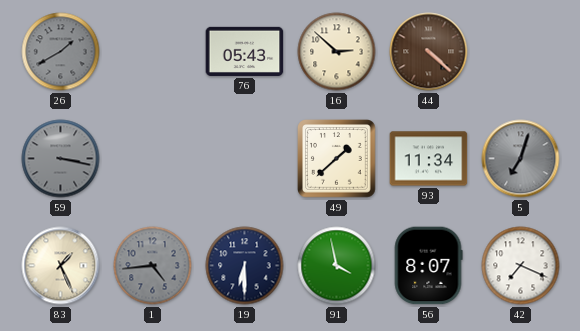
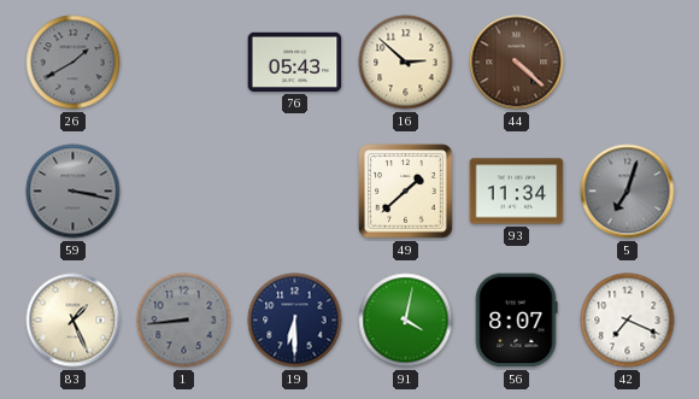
1: 4:44 -> 8:44 (184, 321)
91: 3:58 -> 4:02 (406, 321)
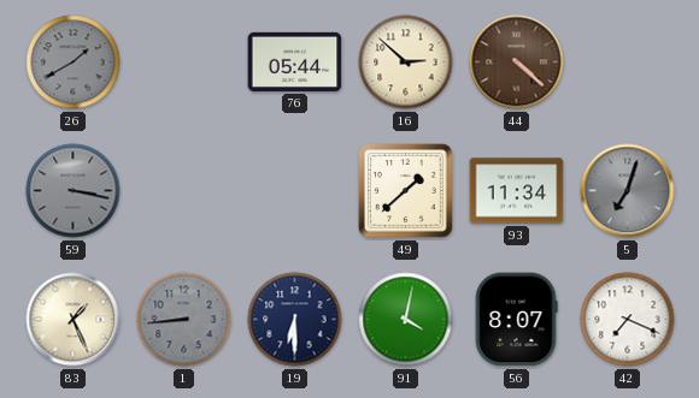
76: 05:43 -> 05:44 (295, 61)
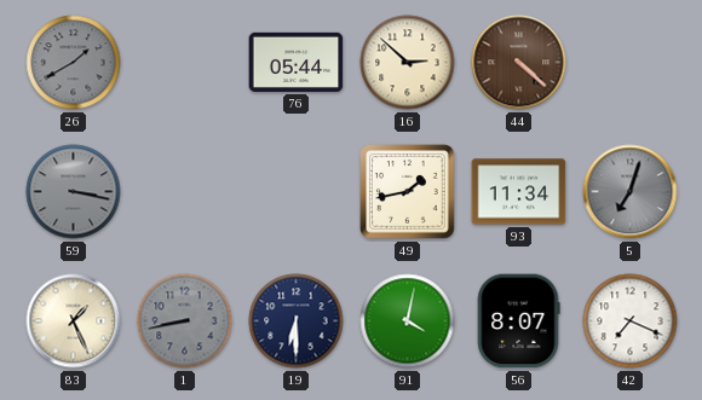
49: 1:38 -> 1:43 (408, 192)
1: 8:44 -> 8:43 (185, 321)
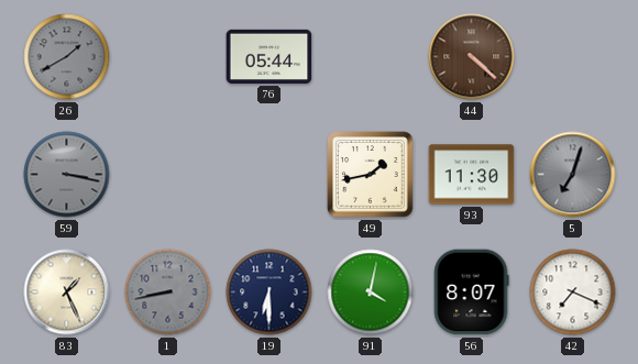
16: 2:52 -> none (408, 63)
93: 11:34 -> 11:30 (472, 175)
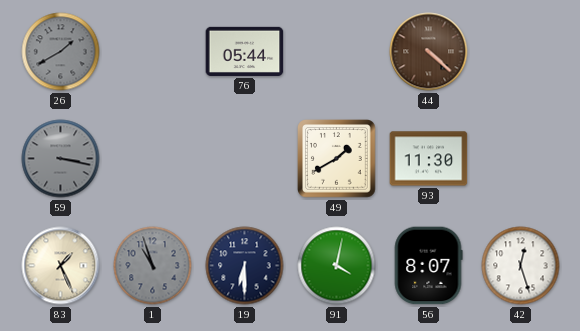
49: 1:43 -> 1:40 (337, 159)
5: 7:03 -> none (573, 175)
1: 8:43 -> 10:57 (153, 266)
42: 7:19 -> 12:27 (521, 266)
